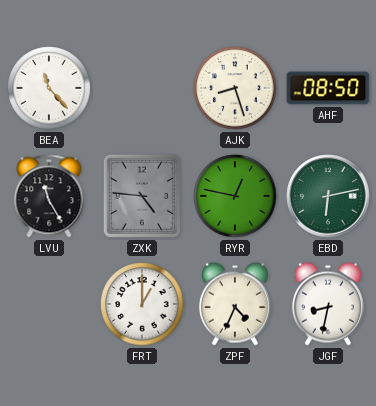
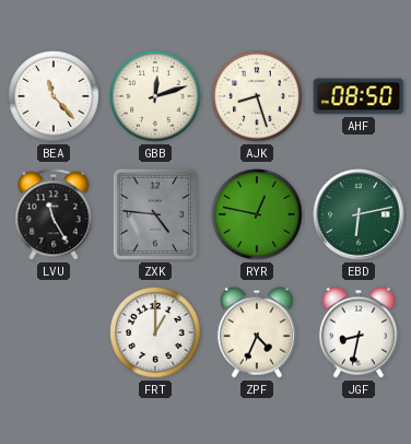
GBB: none -> 12:12 (155, 96)
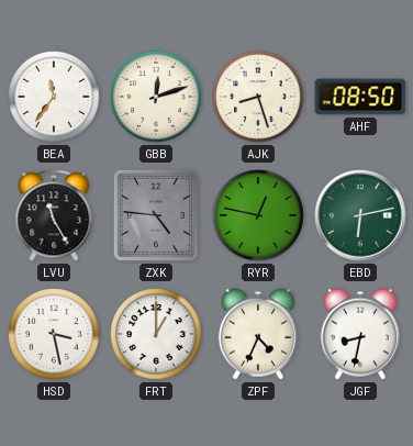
BEA: 11:23 -> 11:36 (54, 97)
HSD: none -> 3:28 (54, 334)
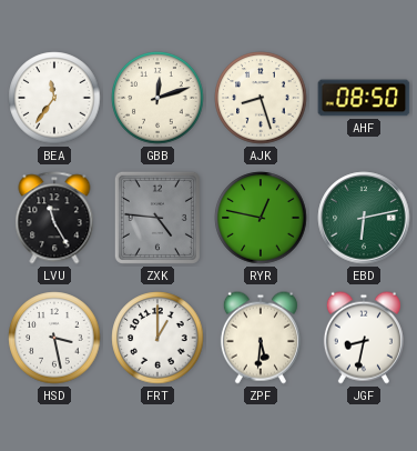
ZPF: 4:34 -> 5:31 (261, 338)
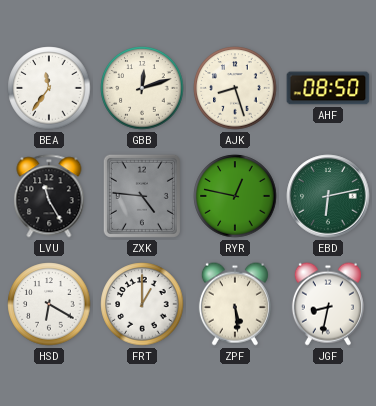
HSD: 3:28 -> 6:20 (49, 304)
ZPF: 5:31 -> 5:29 (235, 304)
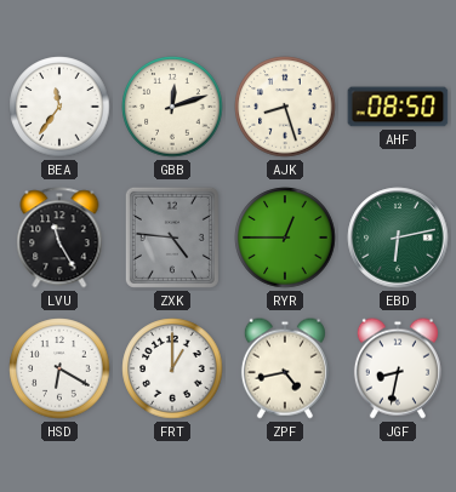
RYR: 12:47 -> 12:45 (285, 238)
ZPF: 5:29 -> 4:43 (285, 368)
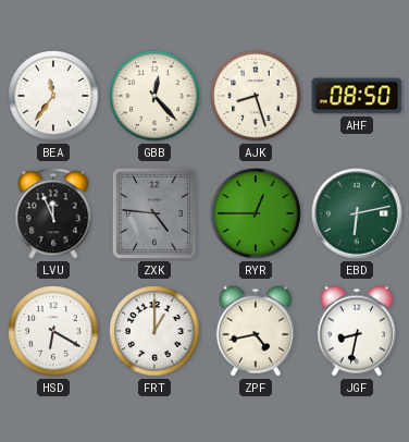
GBB: 12:12 -> 12:23 (154, 96)
LVU: 11:25 -> 11:56 (53, 213)
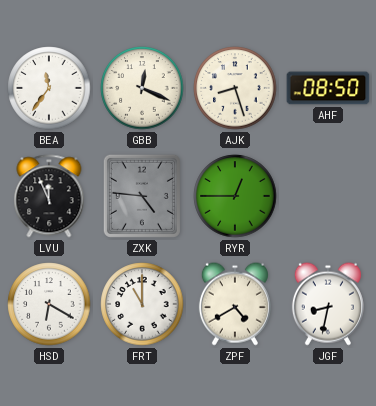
GBB: 12:23 -> 12:19 (142, 88)
EBD: 6:13 -> none (357, 213)
FRT: 1:00 -> 11:00 (142, 304)
ZPF: 4:43 -> 4:40 (235, 304)
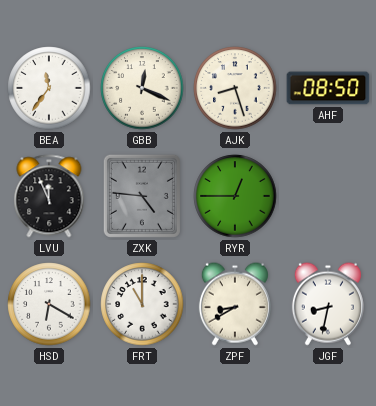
ZPF: 4:40 -> 8:40 (235, 304)
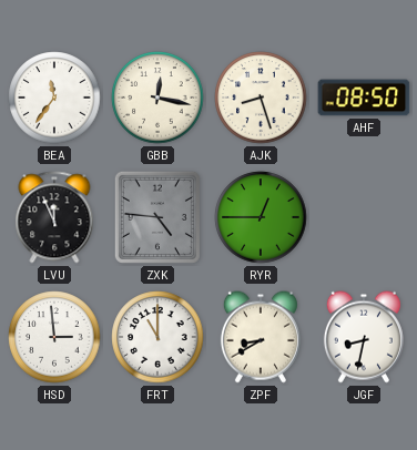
GBB: 12:19 -> 12:17 (157, 98)
HSD: 6:20 -> 2:59 (54, 337)
